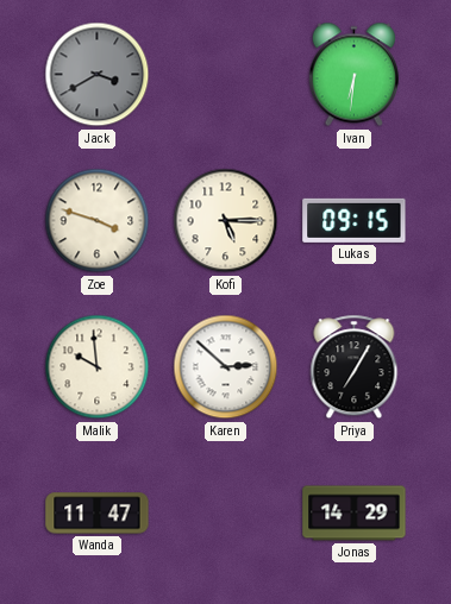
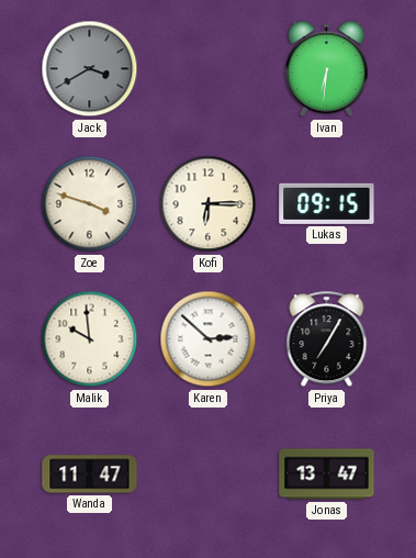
Kofi: 5:15 -> 6:15 (209, 204)
Jonas: 14:29 -> 13:47 (327, 475)
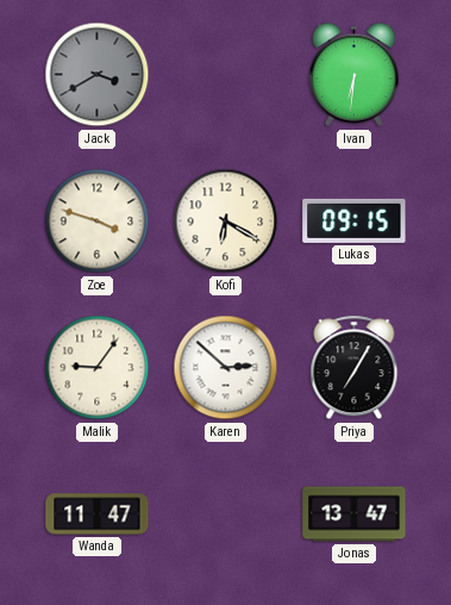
Kofi: 6:15 -> 6:20 (226, 222)
Malik: 9:59 -> 9:06 (98, 368)
